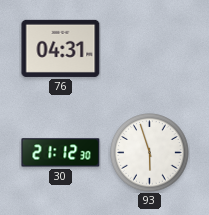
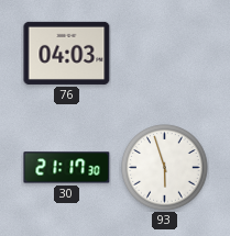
76: 04:31 -> 04:03 (67, 53)
30: 21:12 -> 21:17 (67, 168)
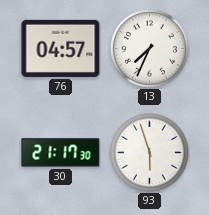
76: 04:03 -> 04:57 (61, 48)
13: none -> 7:34 (150, 49)
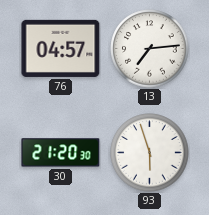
13: 7:34 -> 7:14 (150, 49)
30: 21:17 -> 21:20 (61, 153)
